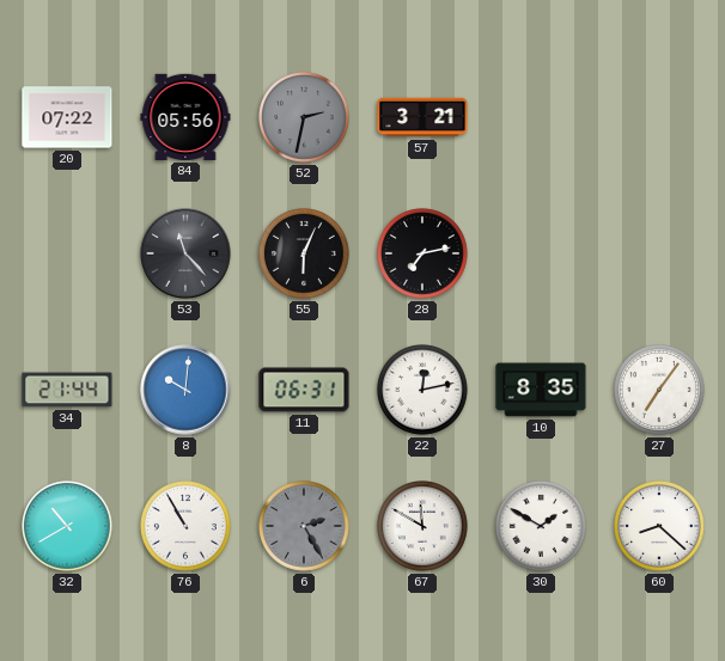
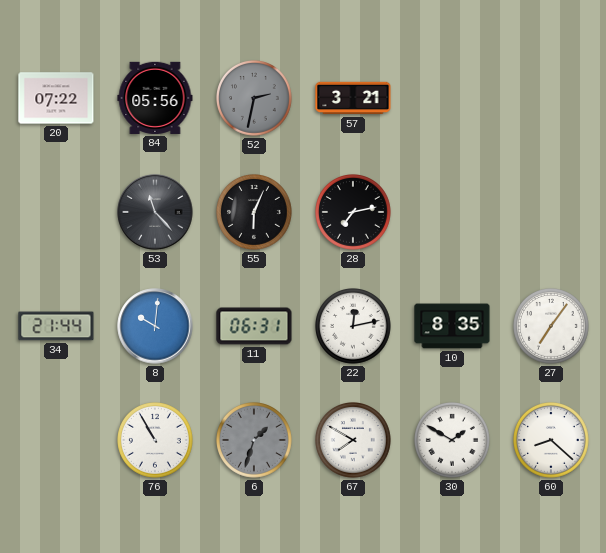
32: 10:40 -> none (68, 527)
6: 2:25 -> 1:33 (255, 441)
67: 11:50 -> 7:50 (354, 441)
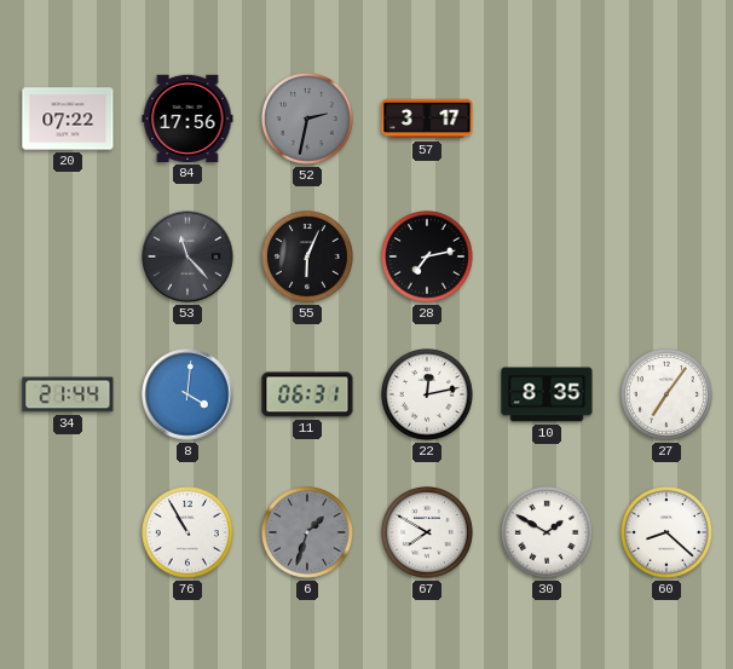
84: 05:56 -> 17:56 (187, 119)
57: 3:21 -> 3:17 (427, 119)
8: 10:01 -> 4:01 (187, 394)
